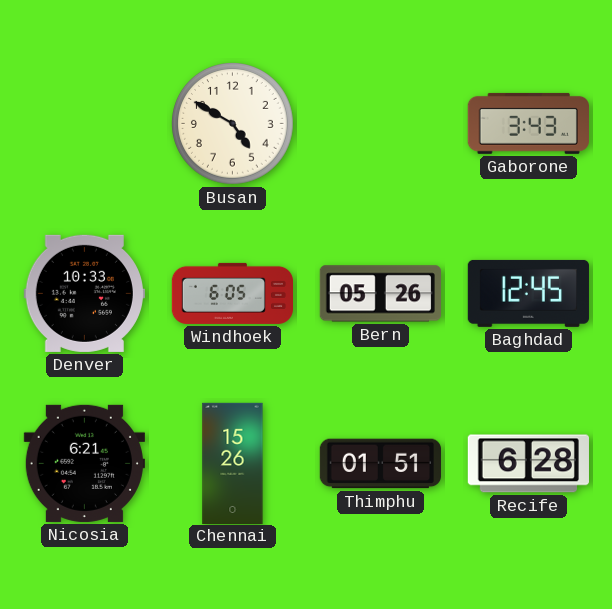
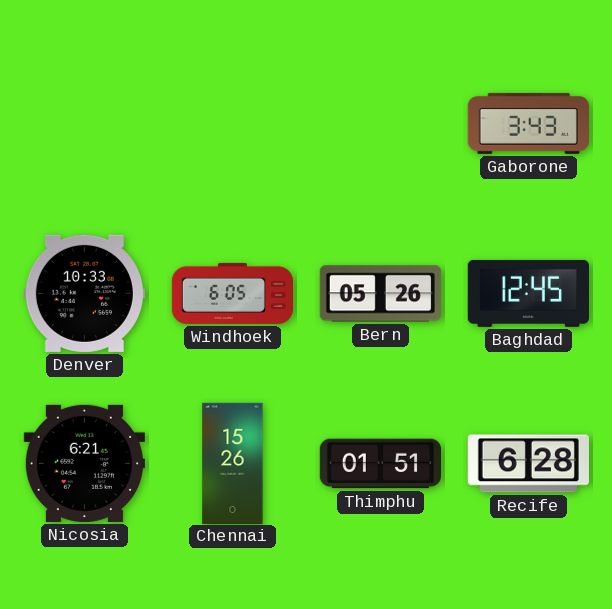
Busan: 4:50 -> none (233, 124)
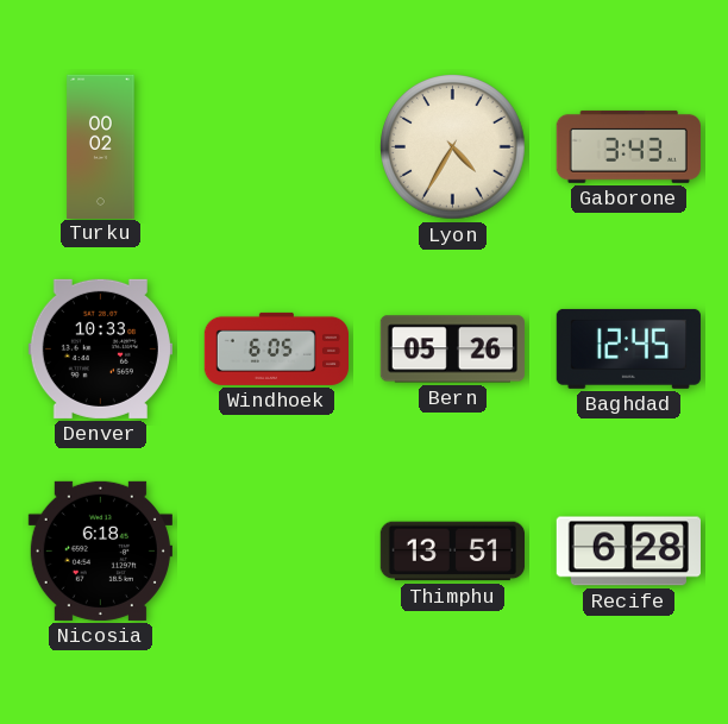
Turku: none -> 00:02 (101, 146)
Lyon: none -> 4:35 (453, 147)
Nicosia: 6:21 -> 6:18 (100, 550)
Chennai: 15:26 -> none (233, 463)
Thimphu: 01:51 -> 13:51 (452, 552)
